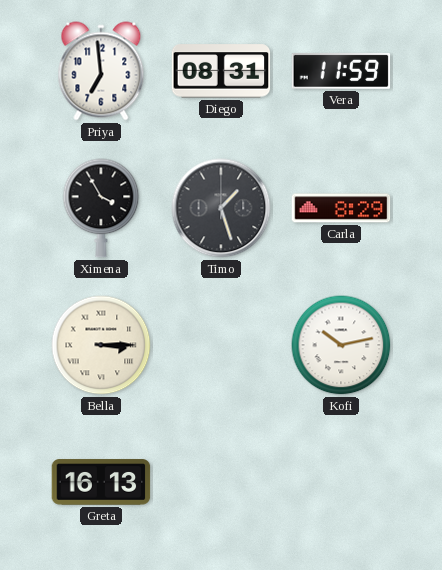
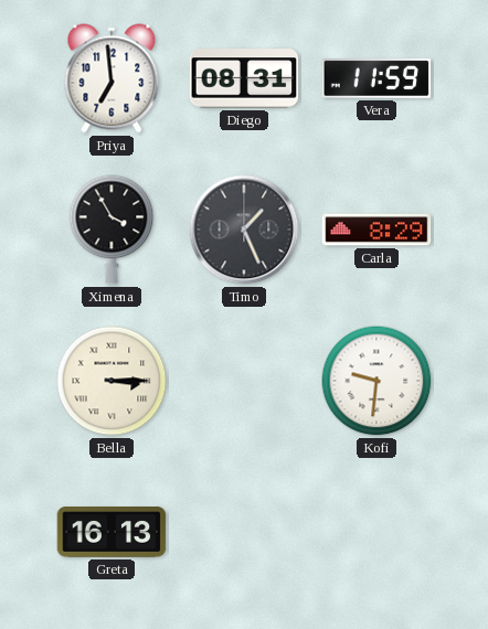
Timo: 1:27 -> 1:26 (244, 230)
Kofi: 10:13 -> 9:31 (376, 381)
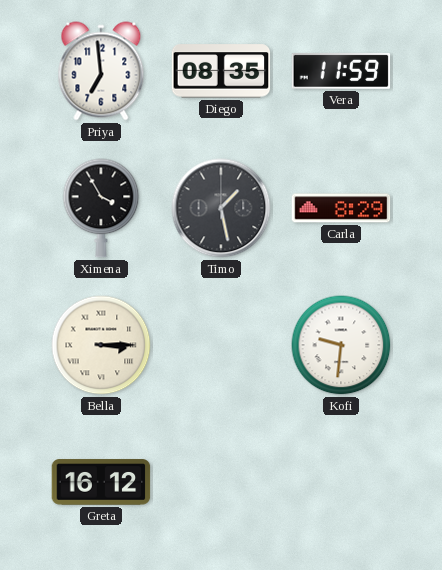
Diego: 08:31 -> 08:35 (221, 71)
Timo: 1:26 -> 1:28 (221, 208)
Greta: 16:13 -> 16:12 (101, 482)
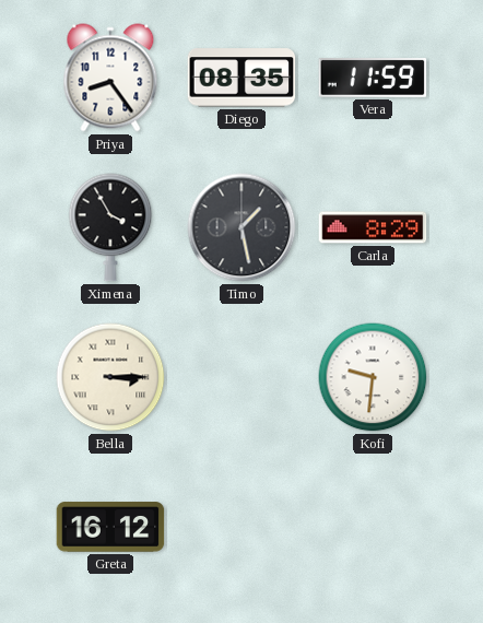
Priya: 6:59 -> 8:24 (110, 78)
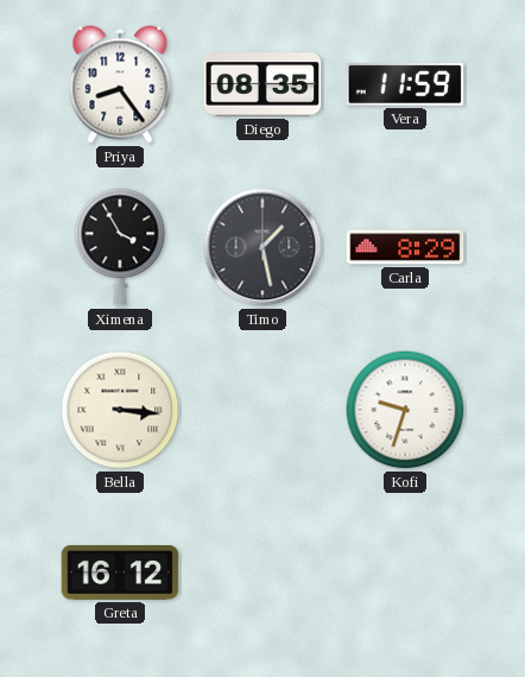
Bella: 3:15 -> 3:16 (120, 410)
Kofi: 9:31 -> 9:33 (405, 410)
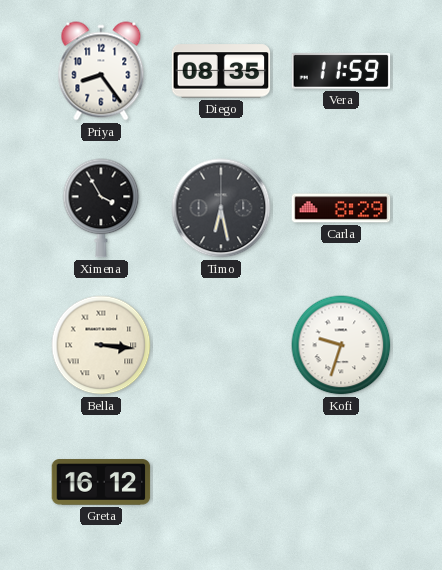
Timo: 1:28 -> 6:28 (221, 208)
